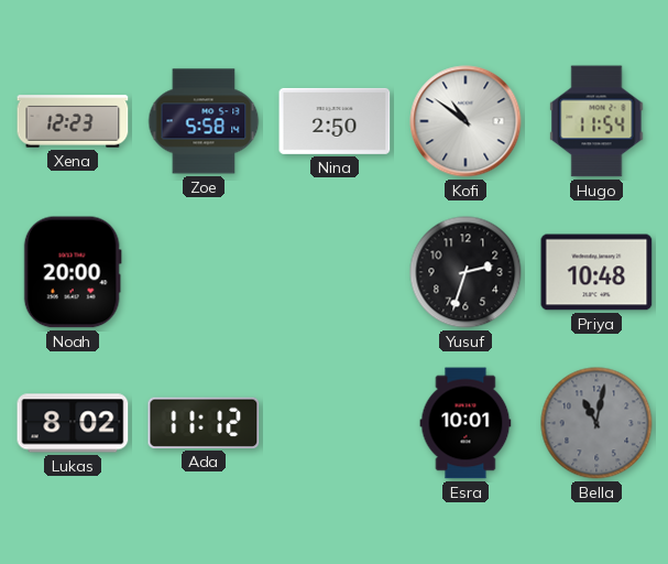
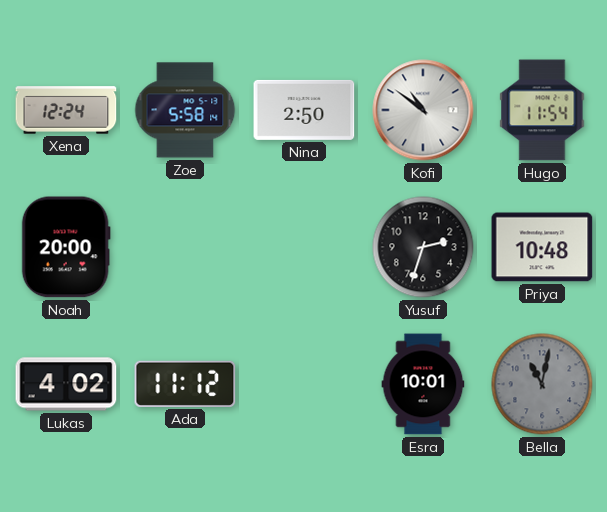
Xena: 12:23 -> 12:24 (66, 110)
Lukas: 8:02 -> 4:02 (66, 384)
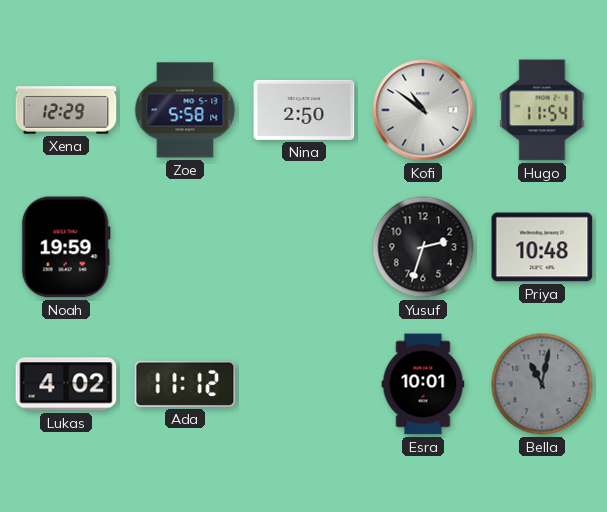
Xena: 12:24 -> 12:29 (66, 110)
Noah: 20:00 -> 19:59 (66, 247)
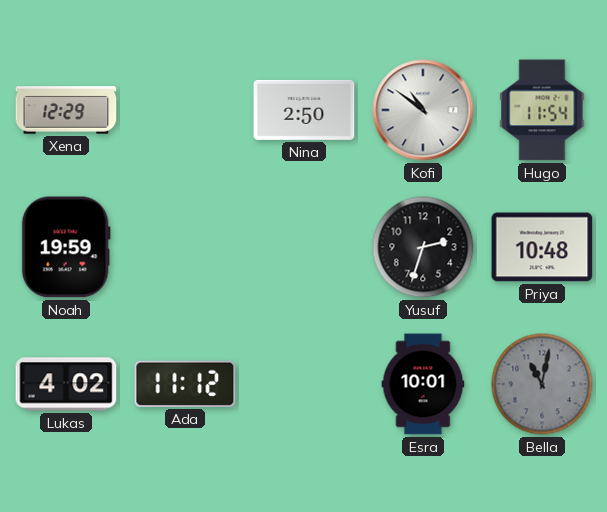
Zoe: 5:58 -> none (185, 110)
